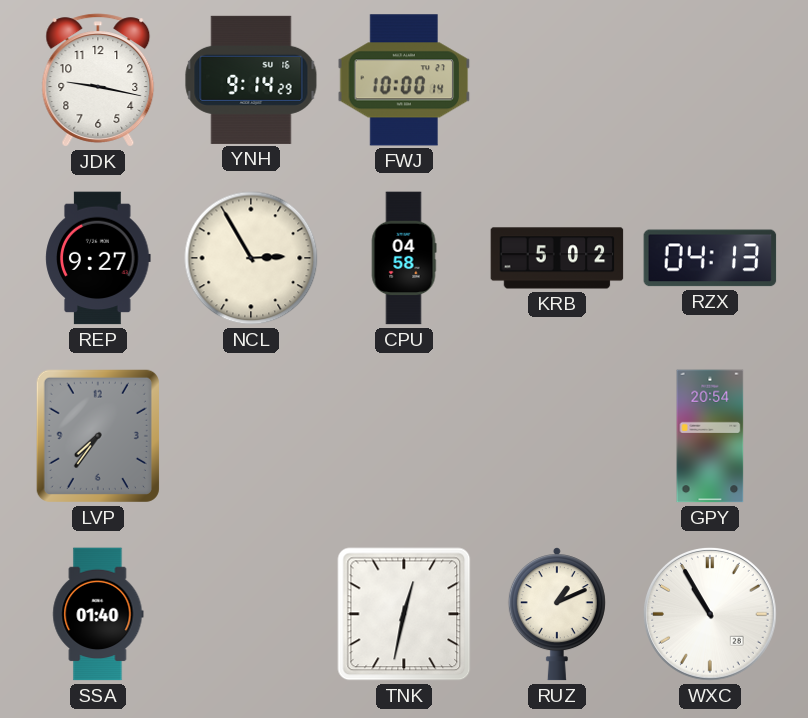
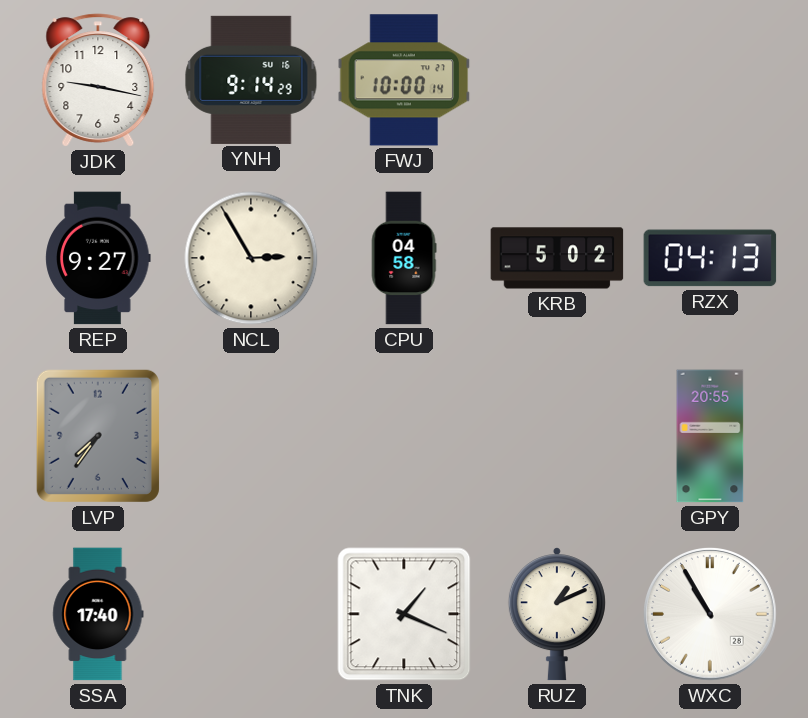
GPY: 20:54 -> 20:55 (710, 436)
SSA: 01:40 -> 17:40 (98, 614)
TNK: 12:32 -> 1:19 (404, 614)
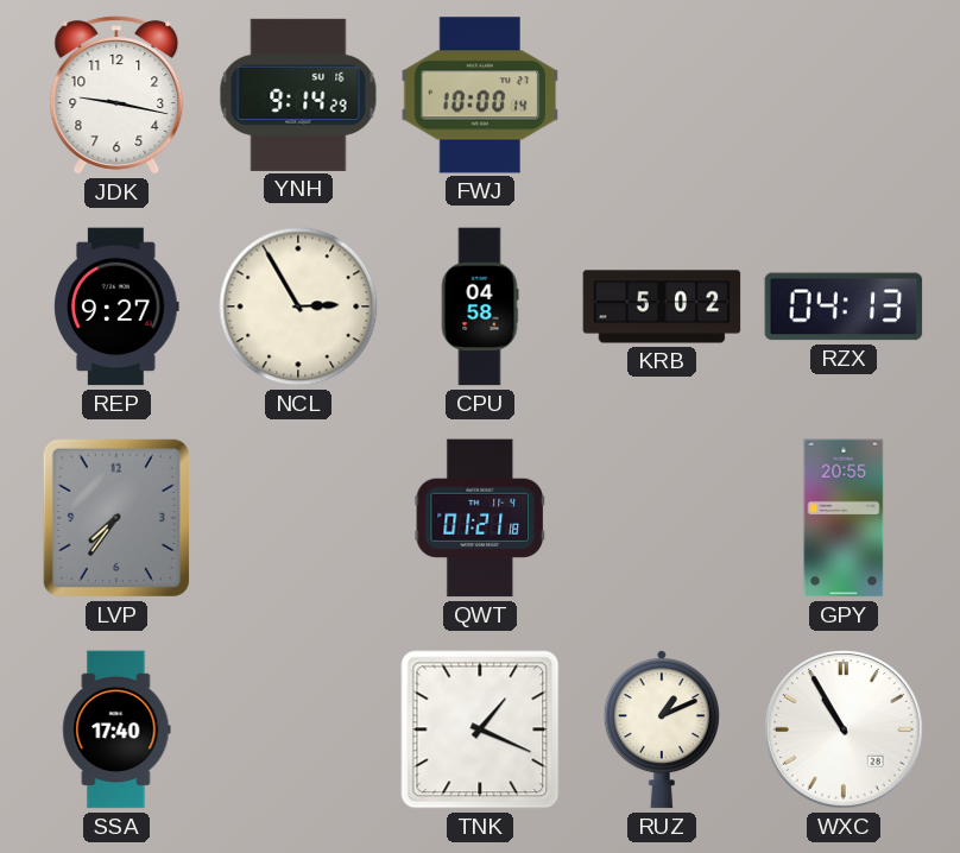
QWT: none -> 01:21 (480, 518)
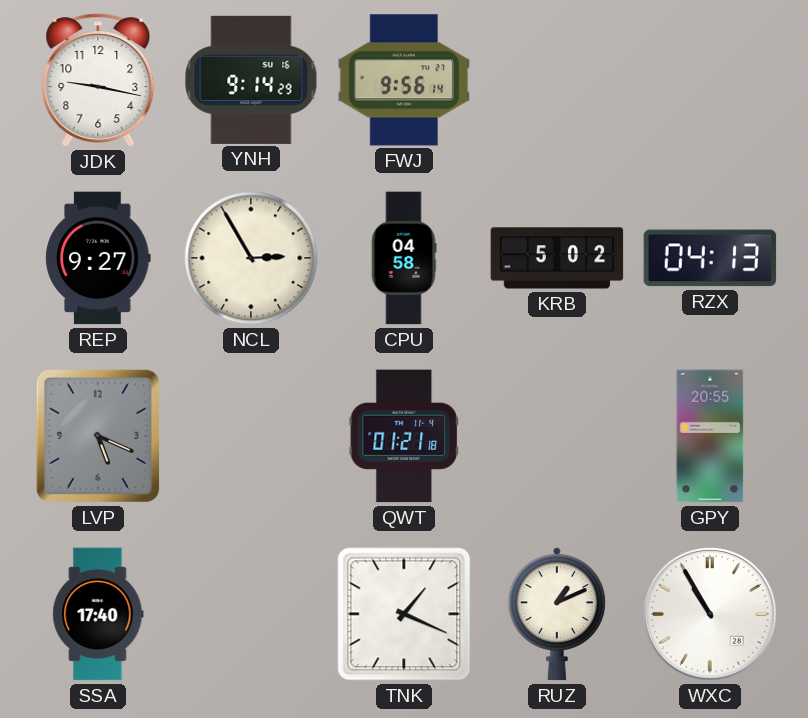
FWJ: 10:00 -> 9:56 (404, 80)
LVP: 7:36 -> 5:19 (98, 436)
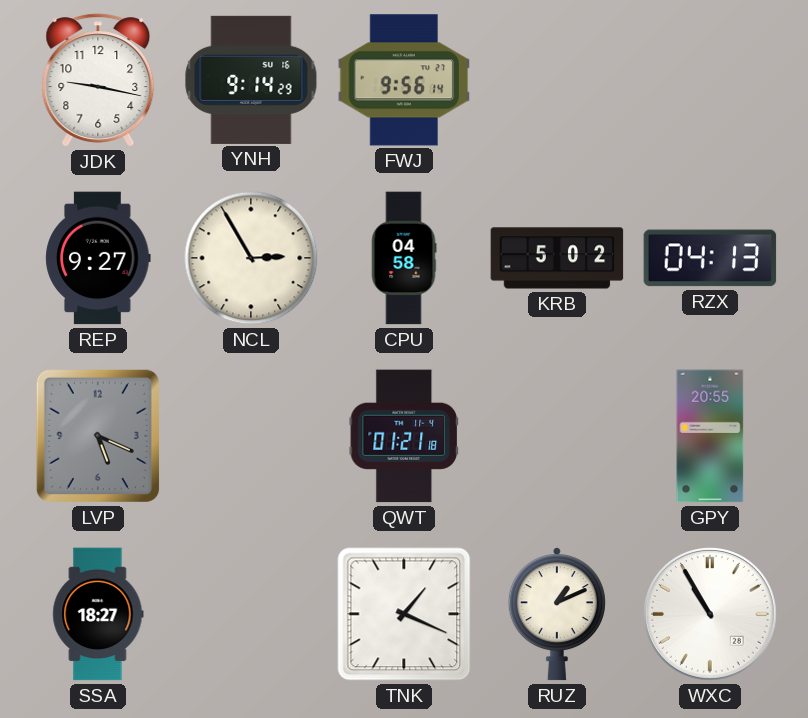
SSA: 17:40 -> 18:27 (98, 614)
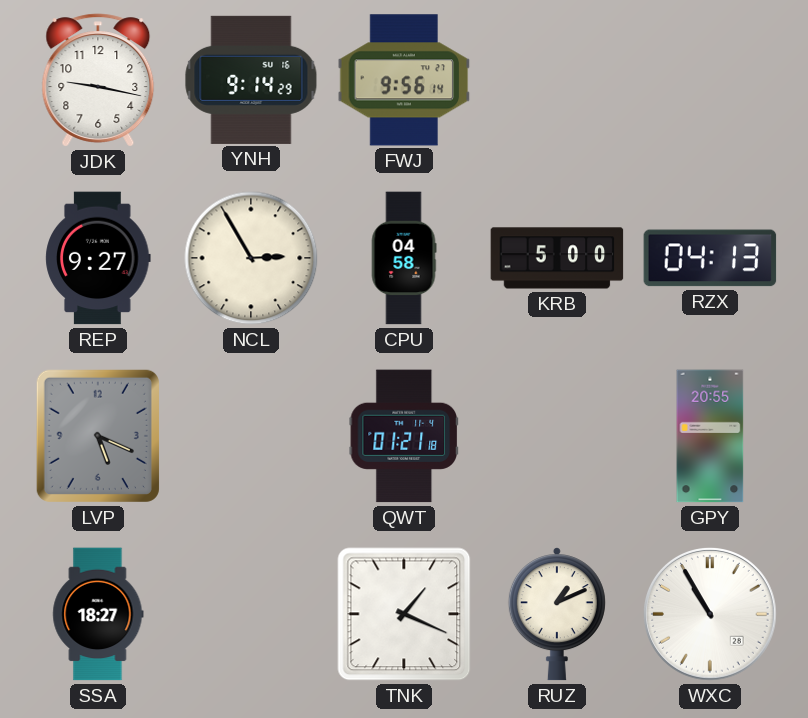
KRB: 5:02 -> 5:00 (557, 258)
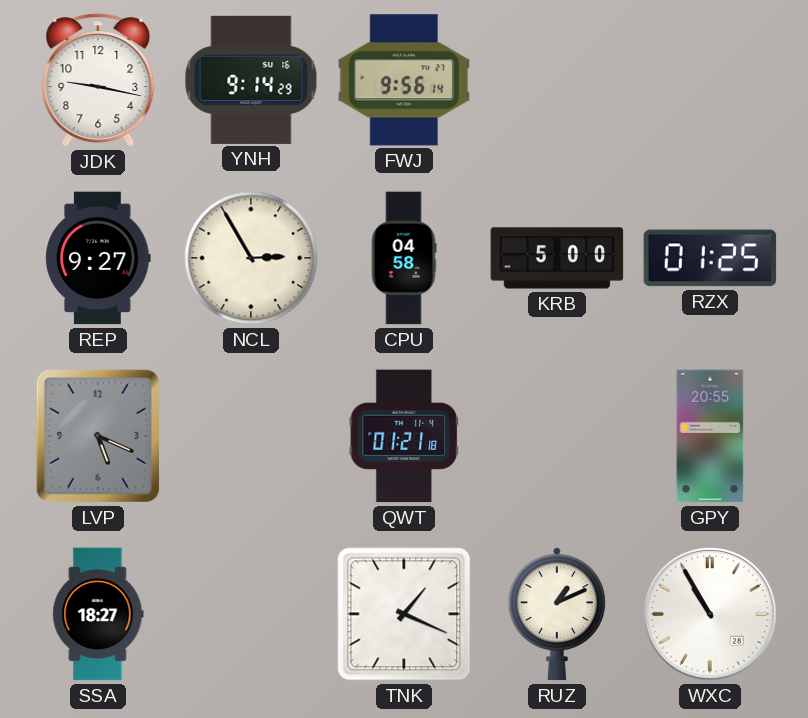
RZX: 04:13 -> 01:25 (710, 258)
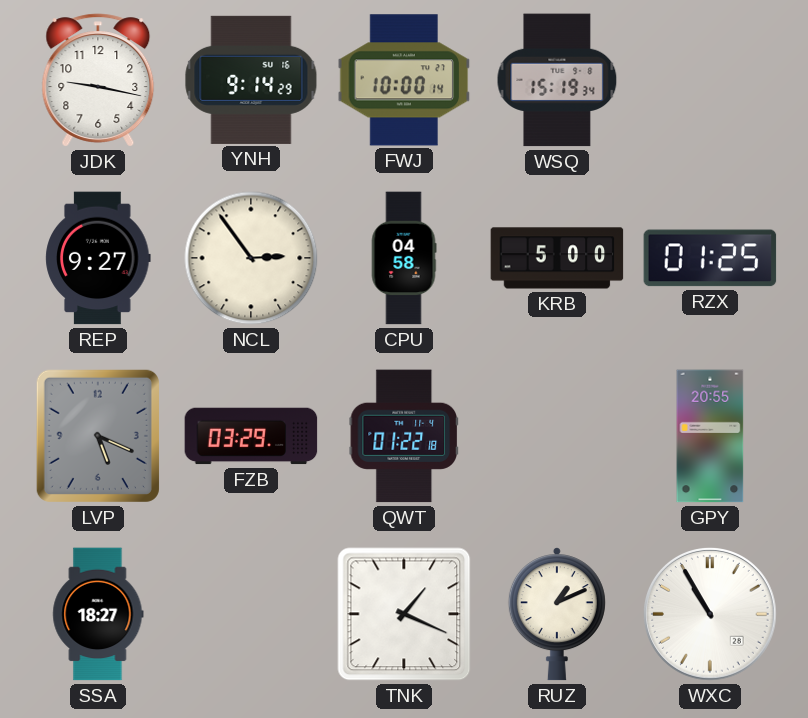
FWJ: 9:56 -> 10:00 (404, 80)
WSQ: none -> 15:19 (557, 80)
NCL: 2:55 -> 2:54 (251, 258)
FZB: none -> 03:29 (251, 436)
QWT: 01:21 -> 01:22 (404, 436)
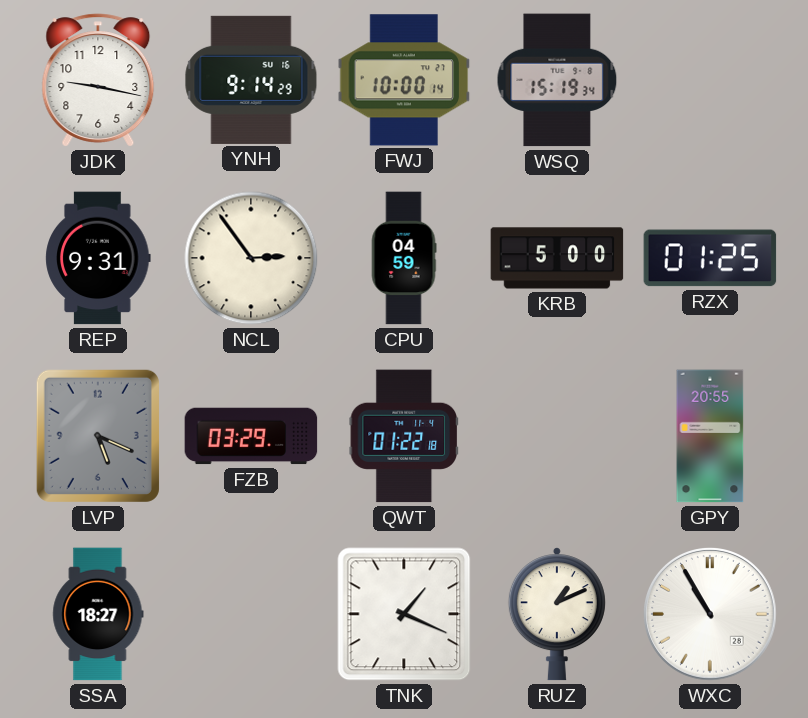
REP: 9:27 -> 9:31 (98, 258)
CPU: 04:58 -> 04:59 (404, 258)
